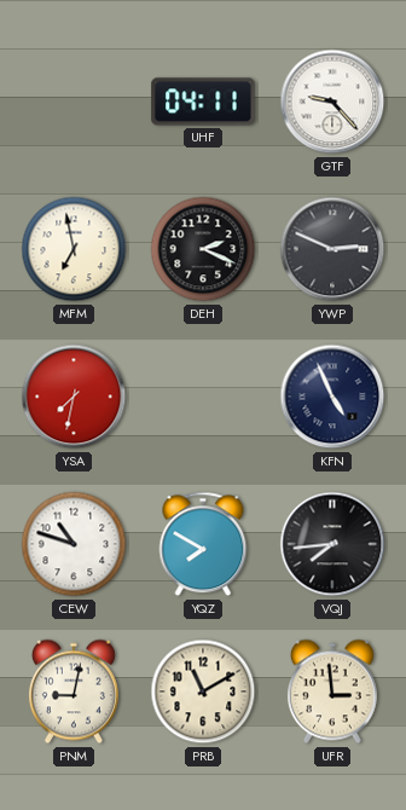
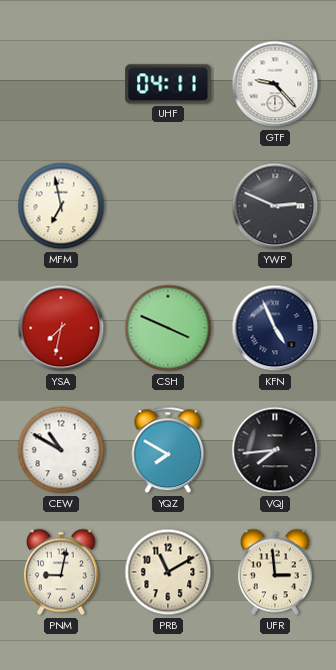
DEH: 2:19 -> none (203, 249)
CSH: none -> 3:49 (168, 328)
CEW: 10:48 -> 10:50 (61, 450)
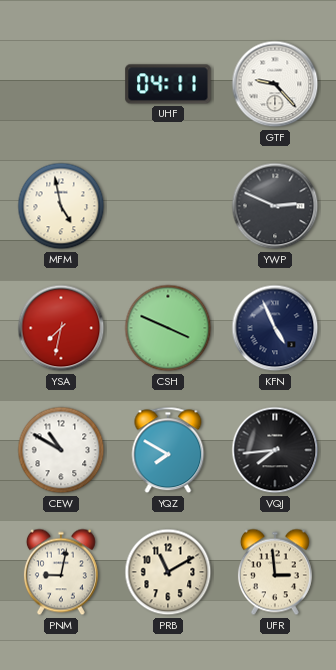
MFM: 6:58 -> 4:58 (61, 206)
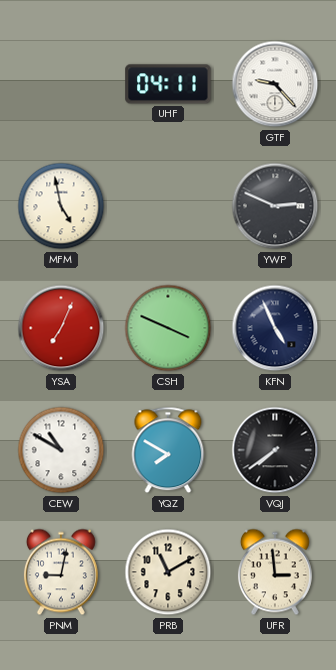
YSA: 7:32 -> 7:04 (61, 328)
VQJ: 7:44 -> 7:39 (275, 450)
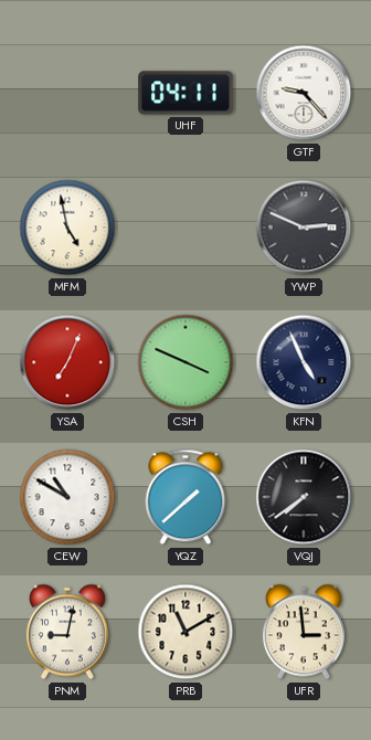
YQZ: 7:50 -> 1:38 (185, 497)
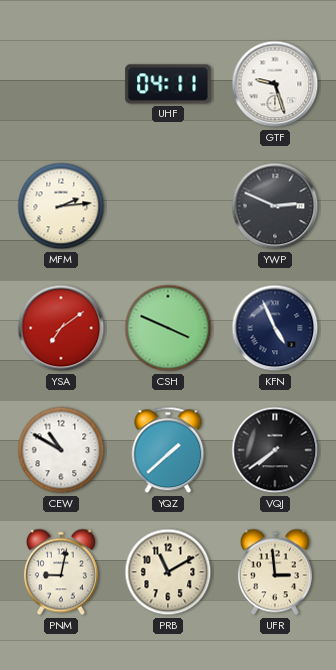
GTF: 9:23 -> 9:27 (275, 84)
MFM: 4:58 -> 2:14 (61, 206)
YSA: 7:04 -> 7:09 (61, 328)
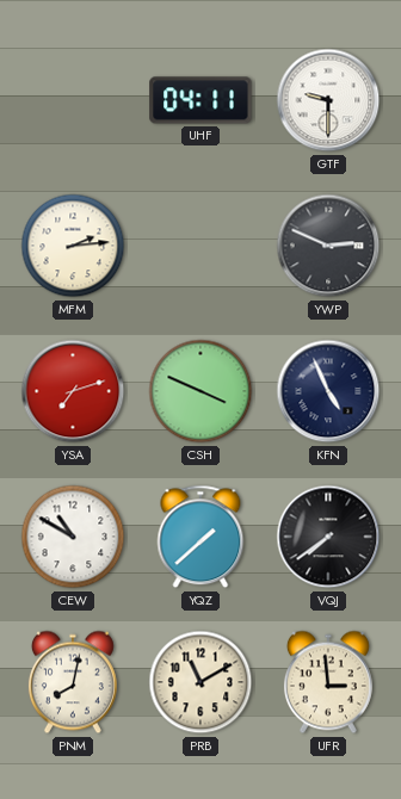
GTF: 9:27 -> 9:30 (328, 100)
YSA: 7:09 -> 7:12 (73, 391)
PNM: 9:02 -> 8:02 (73, 682)
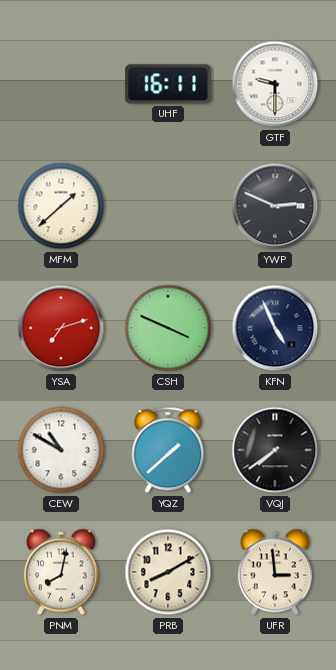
UHF: 04:11 -> 16:11 (168, 84)
MFM: 2:14 -> 1:38 (61, 206)
PRB: 11:10 -> 8:10 (168, 572)
